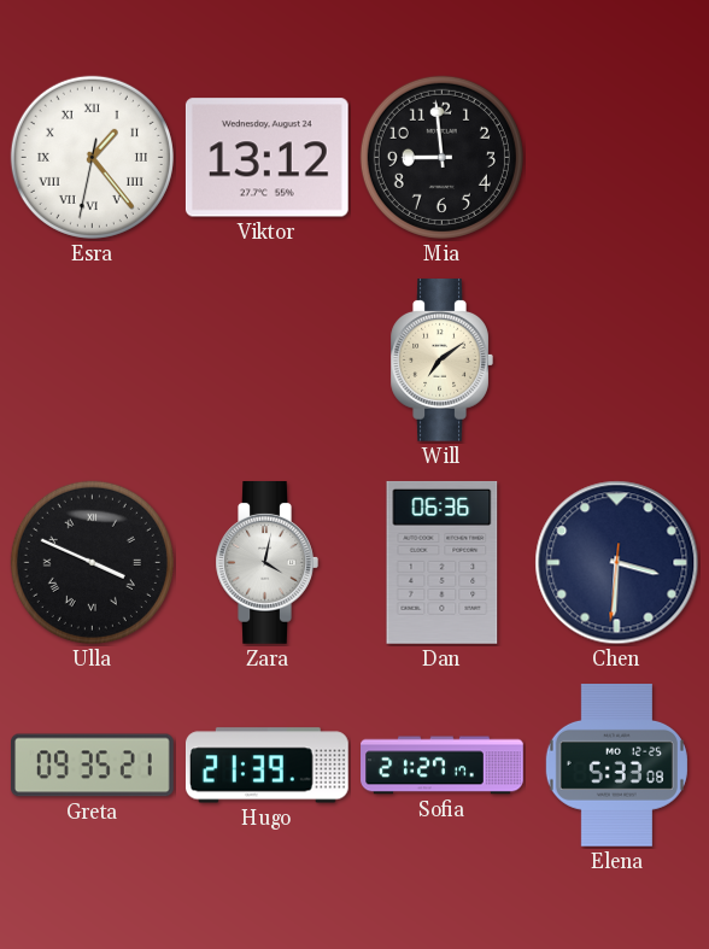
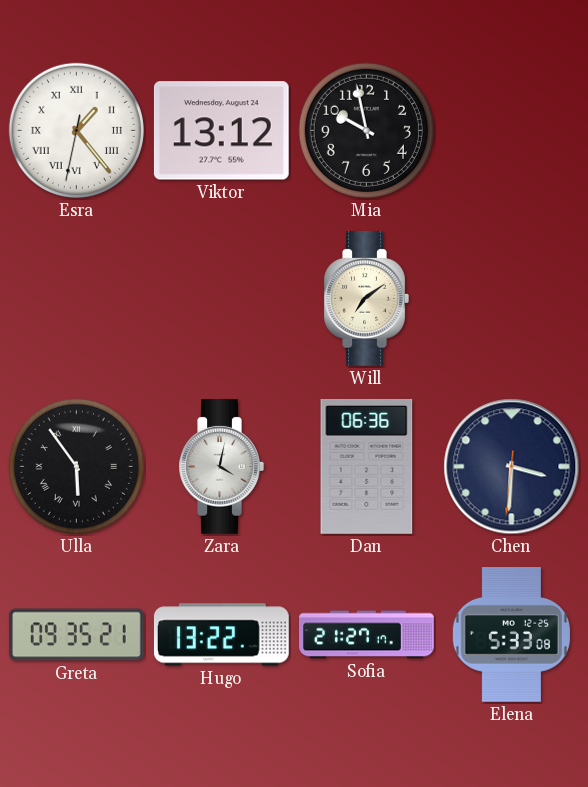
Mia: 8:59 -> 9:58 (366, 130)
Ulla: 3:49 -> 5:54 (76, 466)
Hugo: 21:39 -> 13:22 (221, 635)
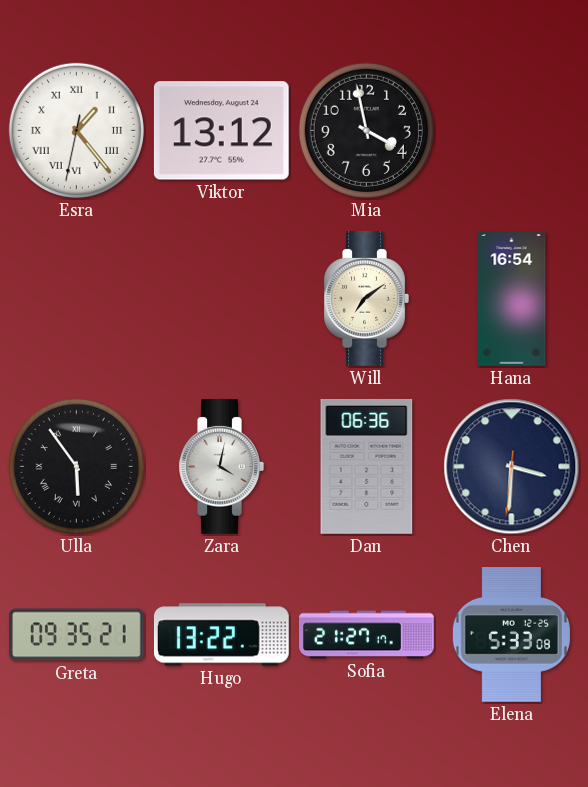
Mia: 9:58 -> 3:58 (366, 130)
Hana: none -> 16:54 (512, 299)
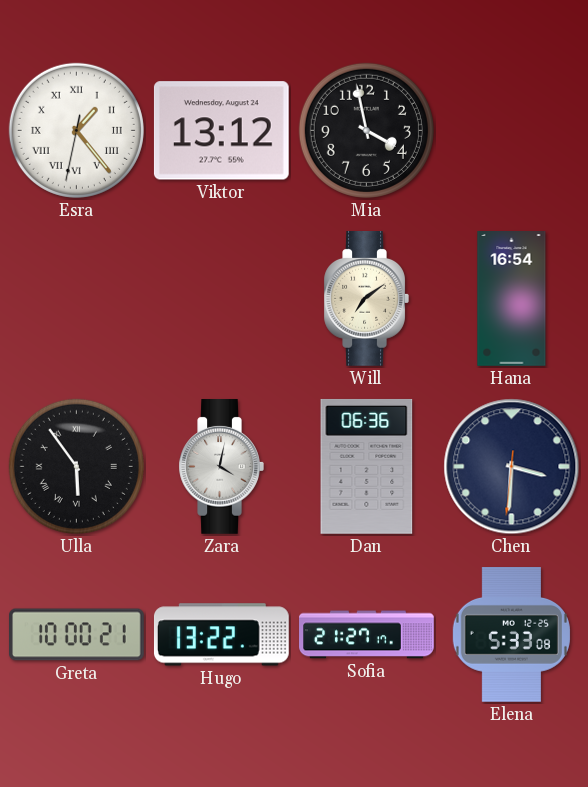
Greta: 09:35 -> 10:00 (77, 635)
